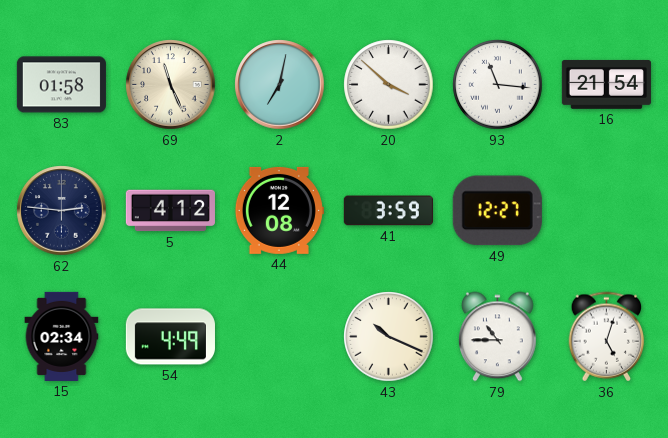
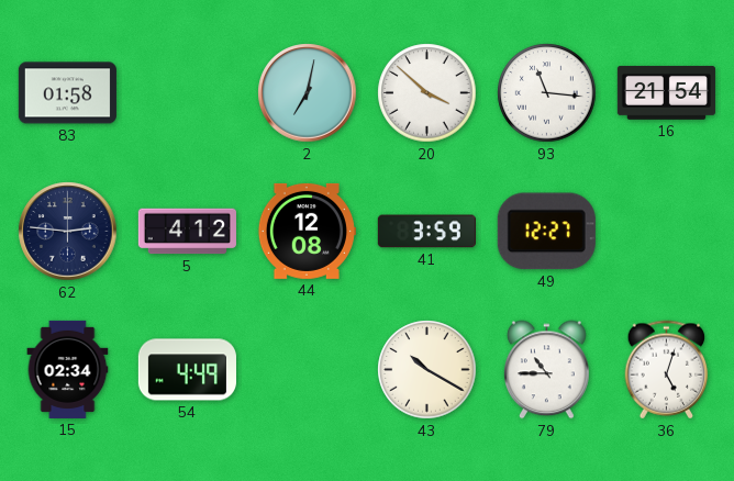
69: 11:26 -> none (171, 85)
43: 10:19 -> 10:20 (427, 370)
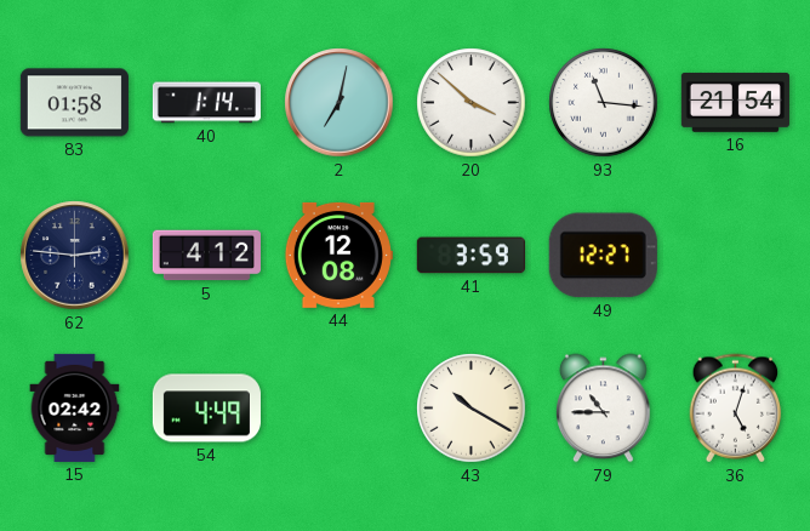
40: none -> 1:14 (206, 103)
15: 02:34 -> 02:42 (75, 407)
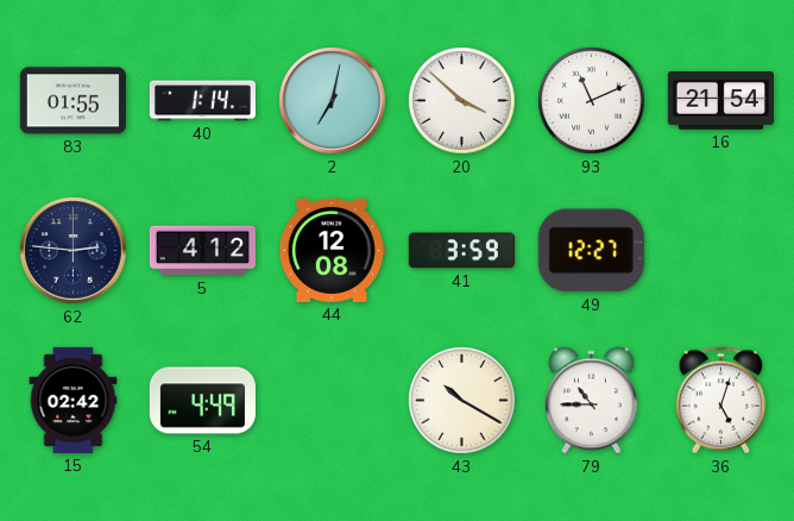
83: 01:58 -> 01:55 (73, 101)
93: 11:16 -> 11:11 (592, 101)
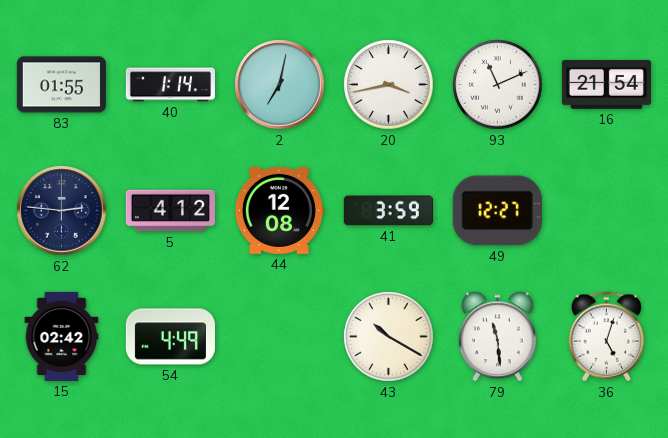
20: 3:52 -> 3:43 (389, 85)
79: 10:45 -> 11:29 (498, 337)
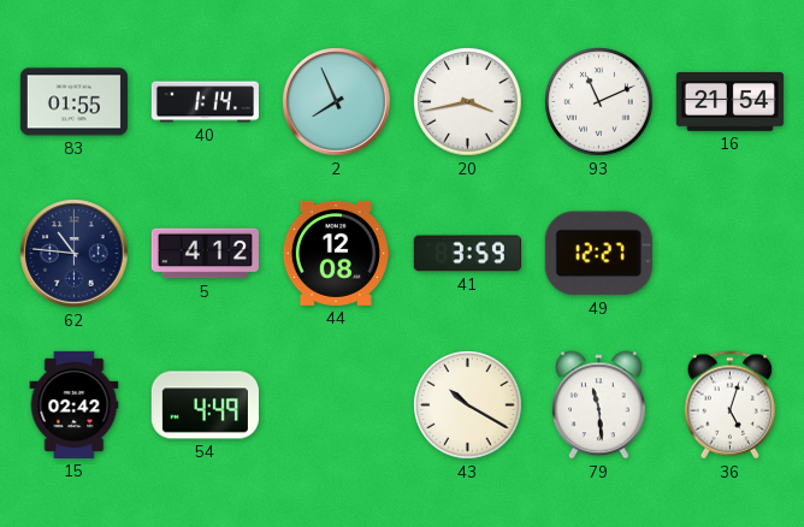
2: 7:02 -> 7:56 (337, 102)
62: 2:46 -> 10:46 (75, 254)
